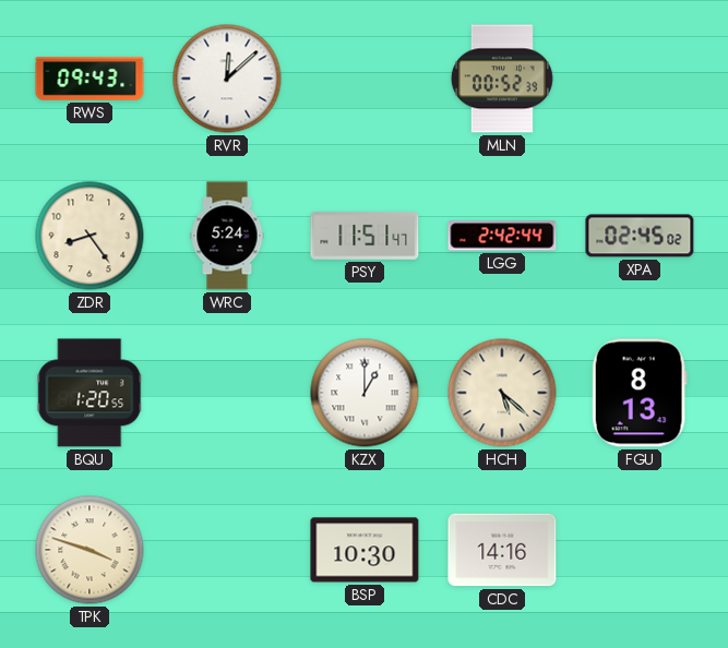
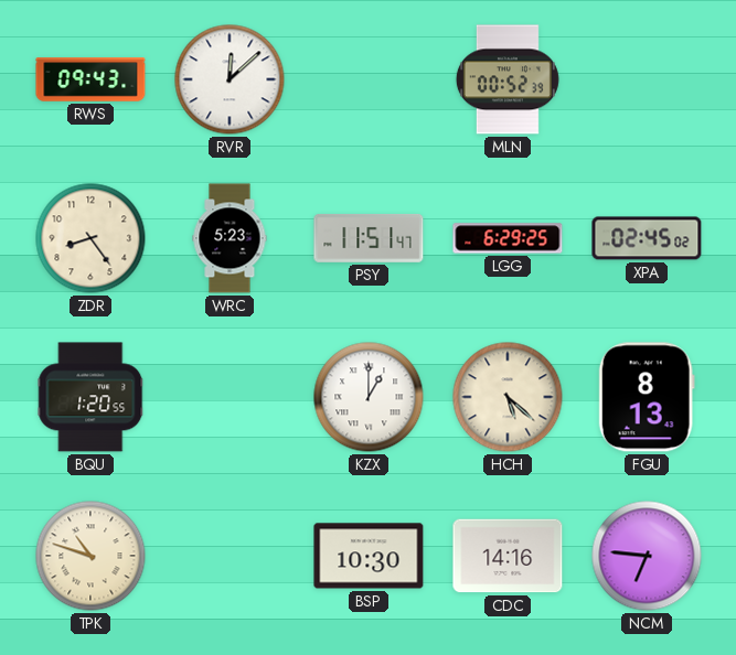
WRC: 5:24 -> 5:23 (230, 238)
LGG: 2:42 -> 6:29 (508, 238)
TPK: 3:48 -> 10:48 (90, 556)
NCM: none -> 6:46 (647, 556)
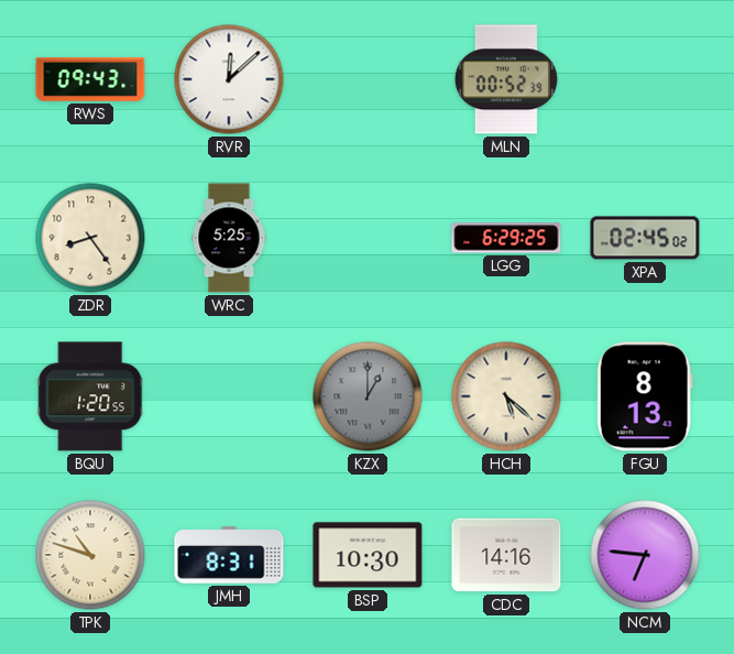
WRC: 5:23 -> 5:25 (229, 238)
PSY: 11:51 -> none (369, 238)
KZX dial: white -> grey (368, 396)
JMH: none -> 8:31 (229, 555)
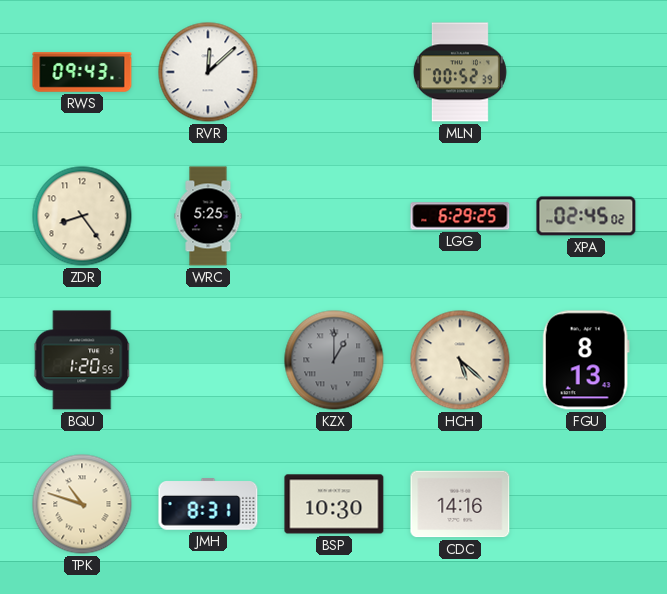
NCM: 6:46 -> none (645, 555)
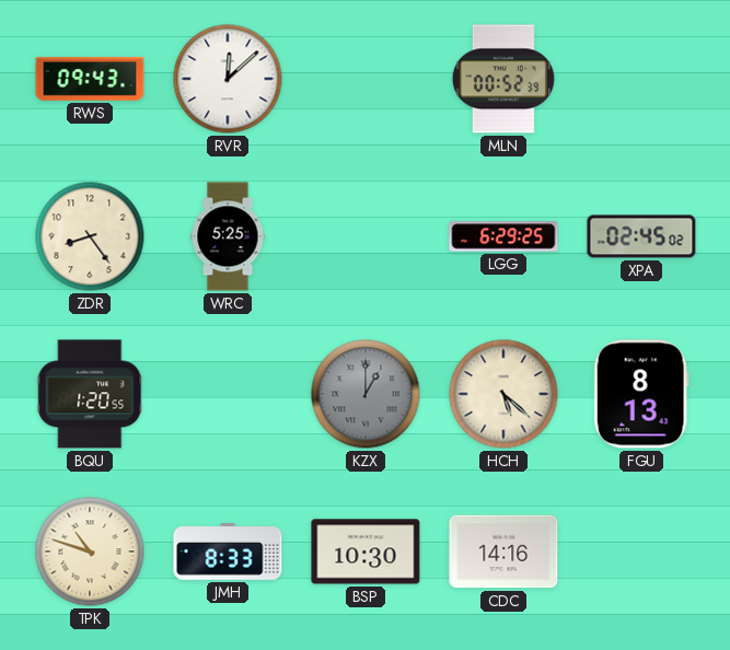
JMH: 8:31 -> 8:33 (228, 552)
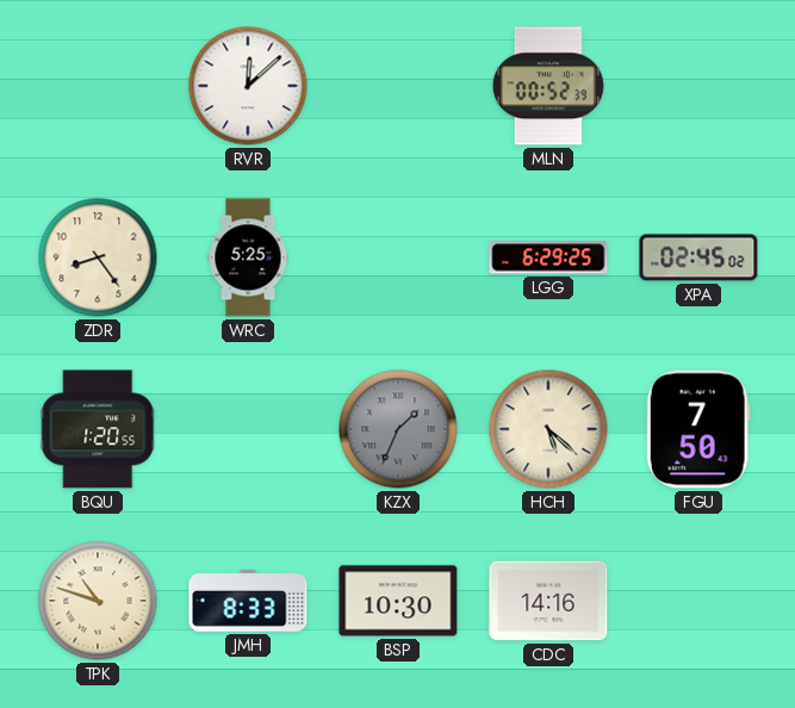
RWS: 09:43 -> none (90, 79)
KZX: 1:00 -> 1:34 (398, 429)
FGU: 8:13 -> 7:50 (698, 429)
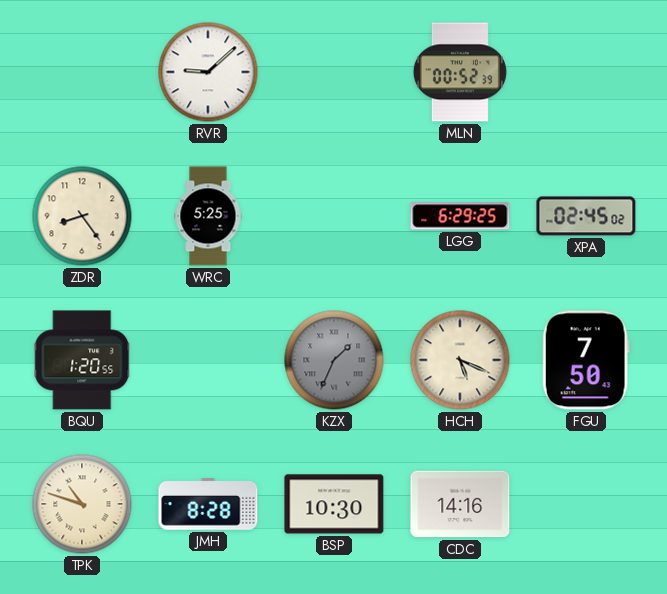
RVR: 12:08 -> 9:08 (208, 72)
HCH: 5:22 -> 5:19 (460, 360)
JMH: 8:33 -> 8:28 (208, 504)
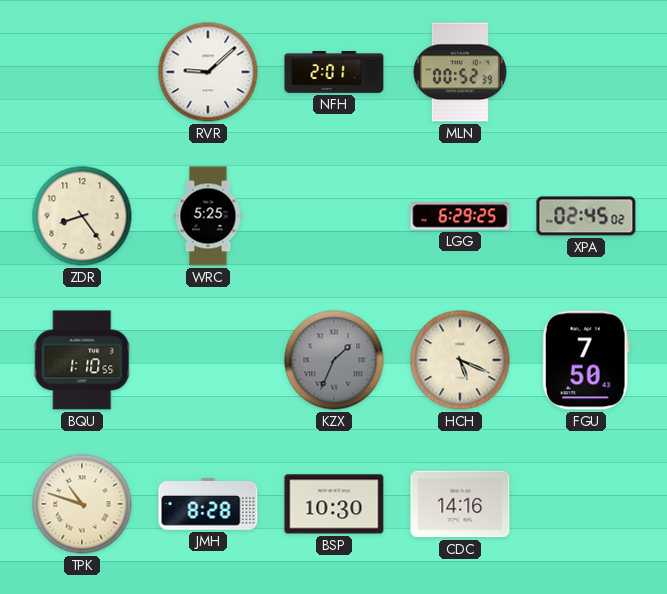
NFH: none -> 2:01 (334, 73)
BQU: 1:20 -> 1:10 (82, 360)
